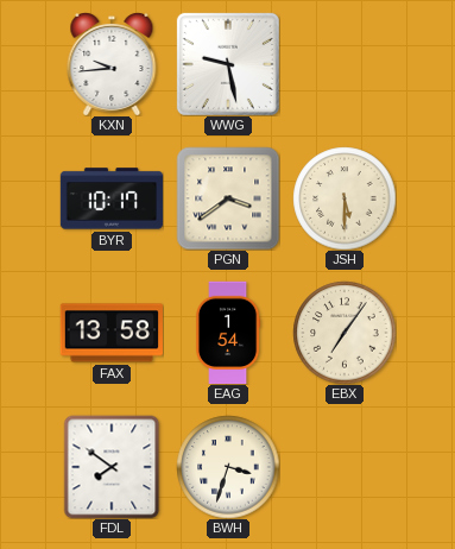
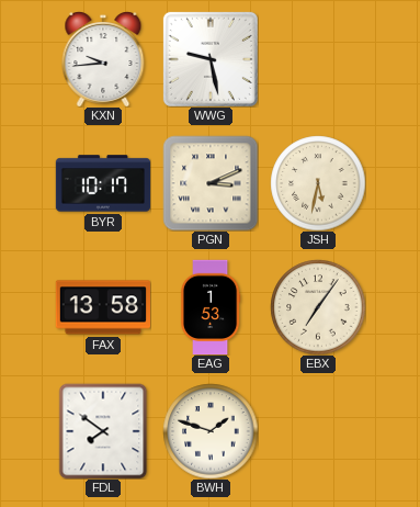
PGN: 3:39 -> 3:11 (211, 183)
JSH: 5:30 -> 5:32 (318, 183)
EAG: 1:54 -> 1:53 (211, 307)
BWH: 3:33 -> 1:48 (211, 431)
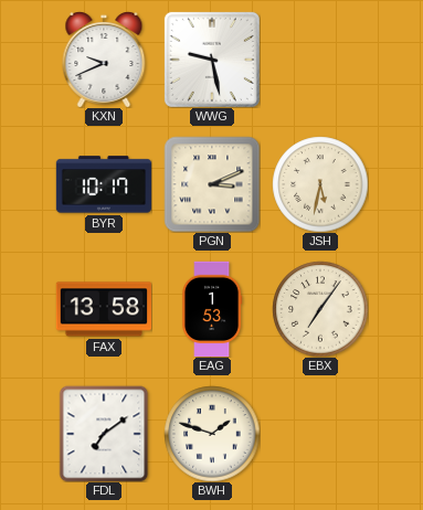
KXN: 9:44 -> 9:41 (104, 60)
FDL: 7:51 -> 7:09 (104, 434)
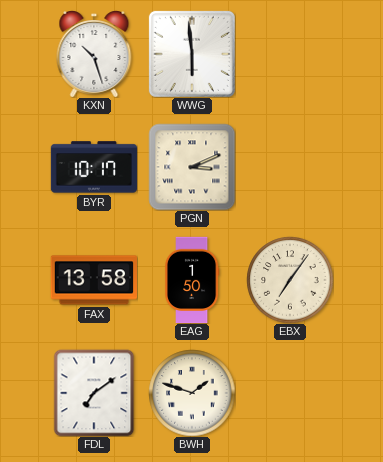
KXN: 9:41 -> 10:27 (94, 54)
WWG: 9:28 -> 5:59 (192, 54)
JSH: 5:32 -> none (320, 184)
EAG: 1:53 -> 1:50 (192, 280)
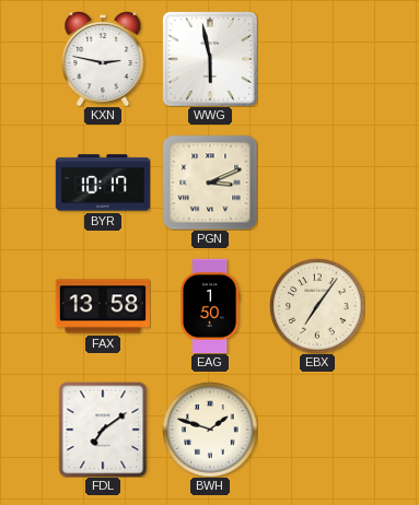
KXN: 10:27 -> 2:47 (103, 59)
WWG: 5:59 -> 5:58 (210, 59)
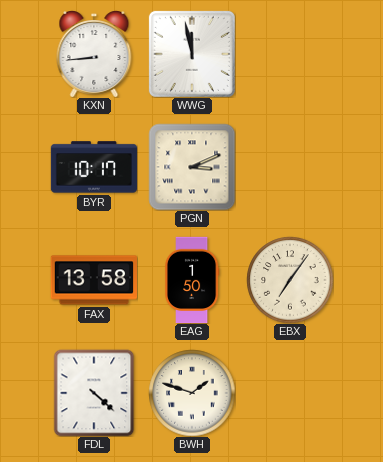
KXN: 2:47 -> 8:44 (94, 54)
WWG: 5:58 -> 11:58 (192, 54)
FDL: 7:09 -> 4:22 (94, 393)
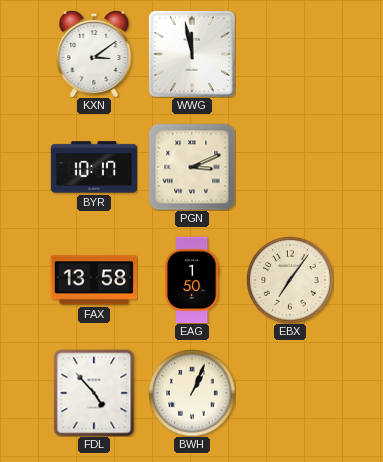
KXN: 8:44 -> 3:09 (94, 54)
FDL: 4:22 -> 4:53 (94, 393)
BWH: 1:48 -> 1:04 (192, 393)
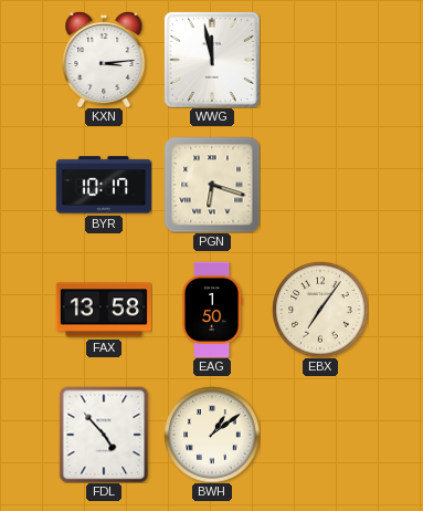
KXN: 3:09 -> 3:14 (104, 60)
PGN: 3:11 -> 6:18 (212, 185)
BWH: 1:04 -> 1:09 (212, 435)
